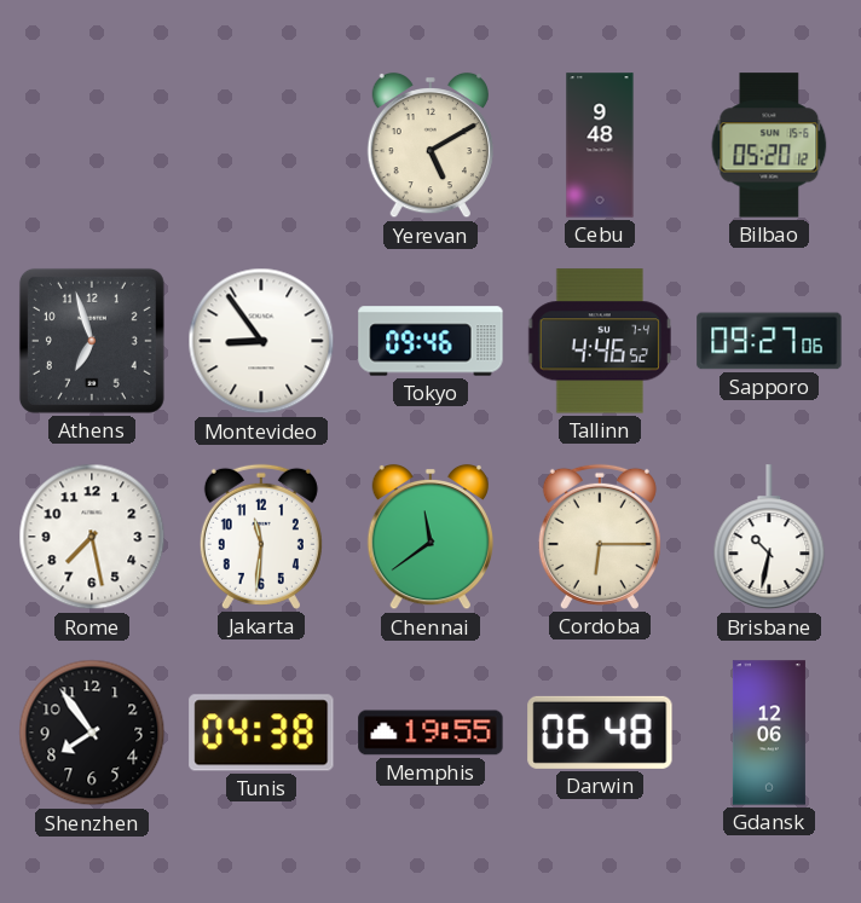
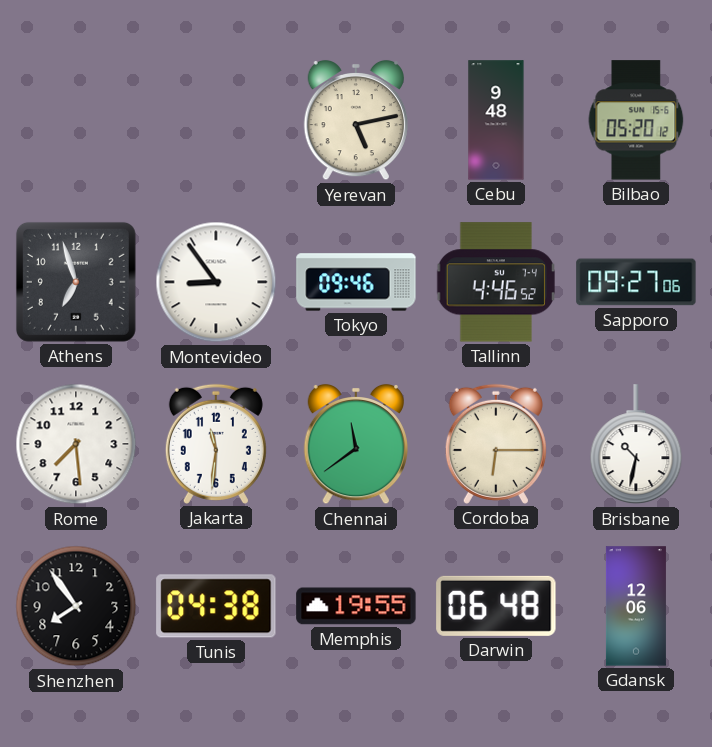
Yerevan: 5:10 -> 5:13 (356, 120)
Rome: 7:28 -> 7:29 (76, 444)
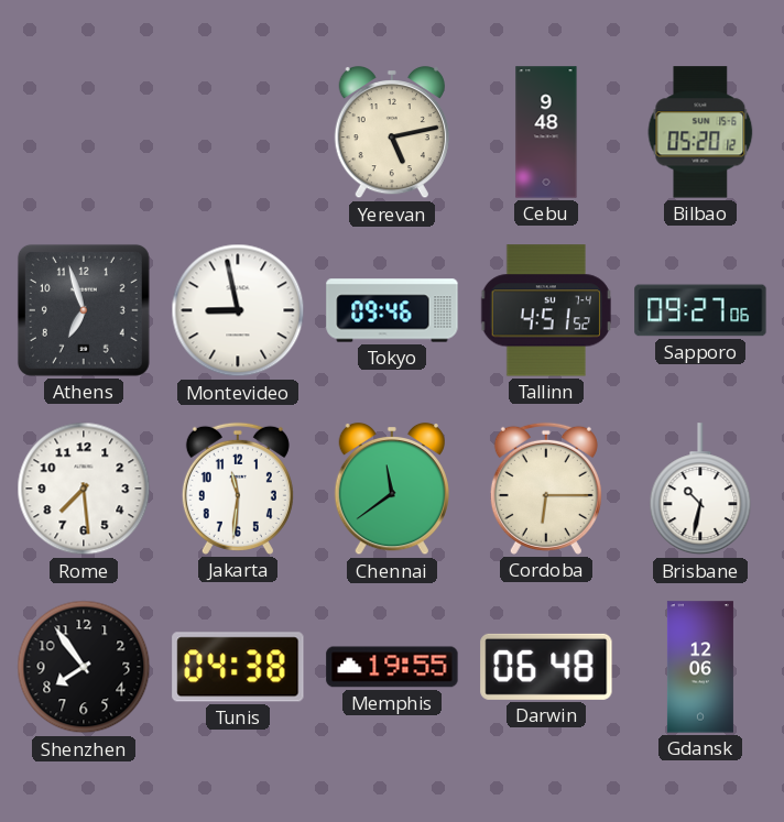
Montevideo: 8:54 -> 8:58 (238, 310)
Tallinn: 4:46 -> 4:51 (546, 310)
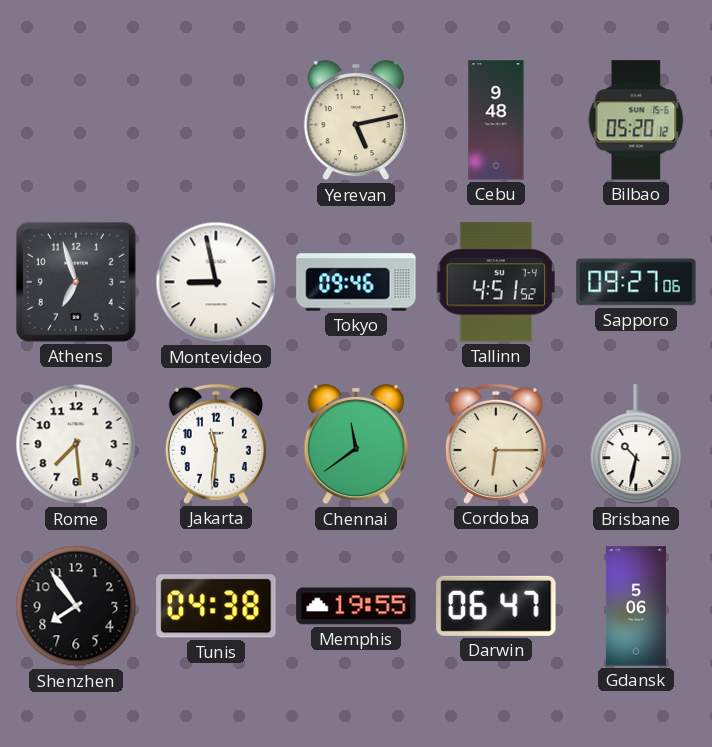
Darwin: 06:48 -> 06:47 (496, 606)
Gdansk: 12:06 -> 5:06 (636, 606)
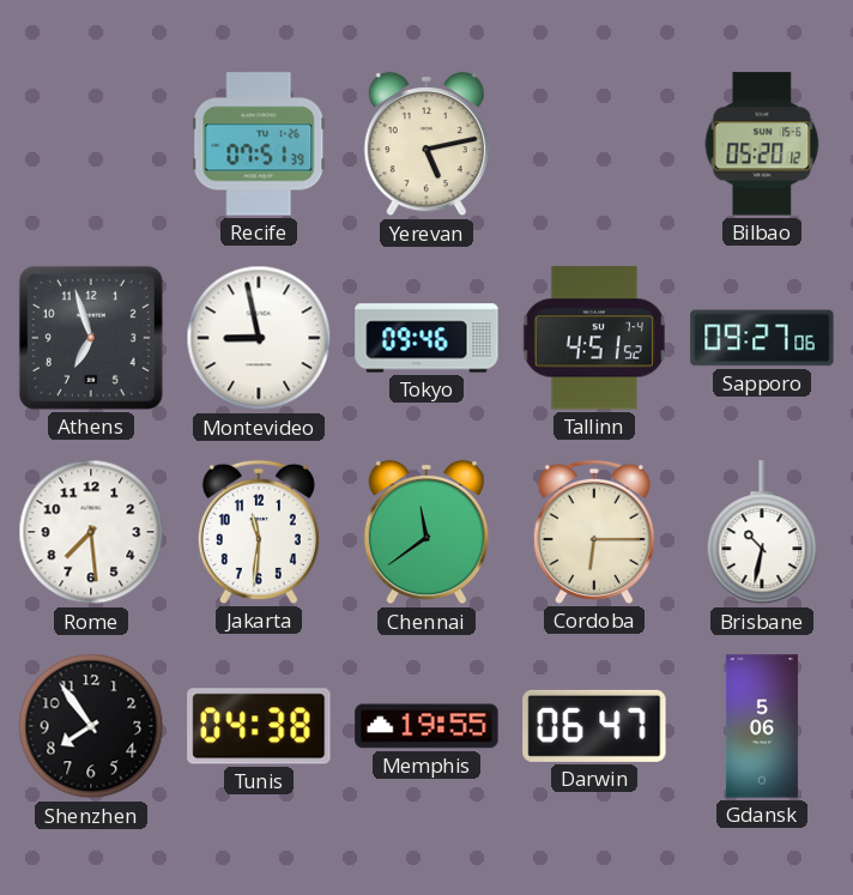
Recife: none -> 07:51 (259, 144)
Cebu: 9:48 -> none (496, 120)
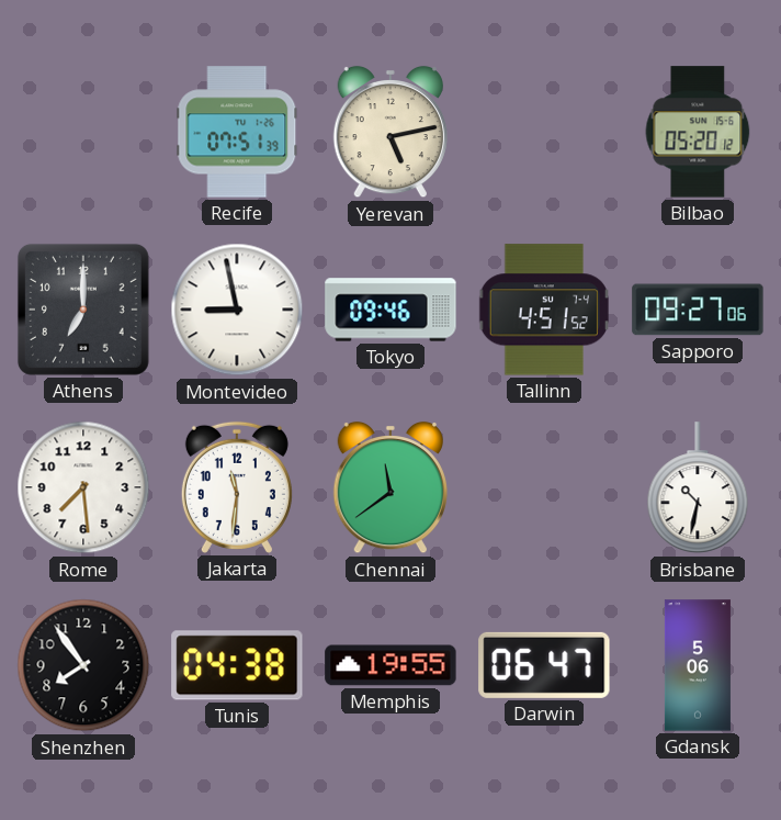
Athens: 6:57 -> 7:00 (83, 310)
Cordoba: 6:15 -> none (594, 532)
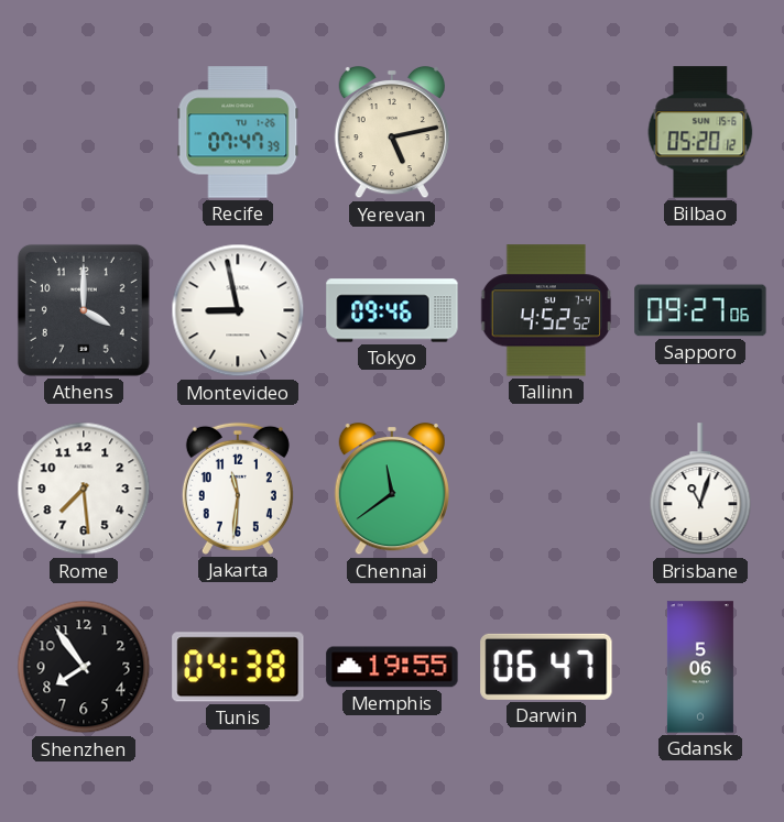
Recife: 07:51 -> 07:47 (238, 132)
Athens: 7:00 -> 4:00 (84, 310)
Tallinn: 4:51 -> 4:52 (546, 310)
Brisbane: 10:32 -> 11:03 (700, 490)
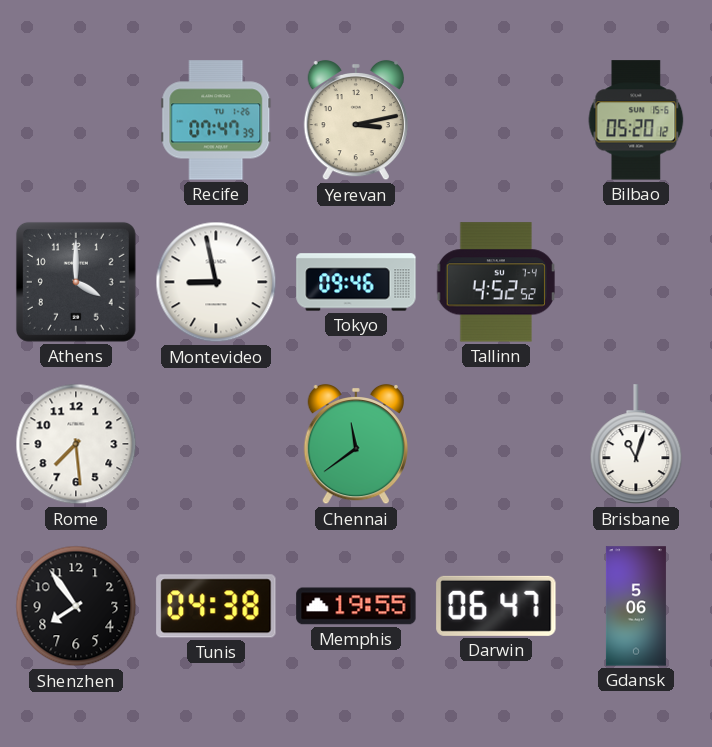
Yerevan: 5:13 -> 3:13 (356, 120)
Sapporo: 09:27 -> none (700, 310)
Jakarta: 11:31 -> none (238, 489)
